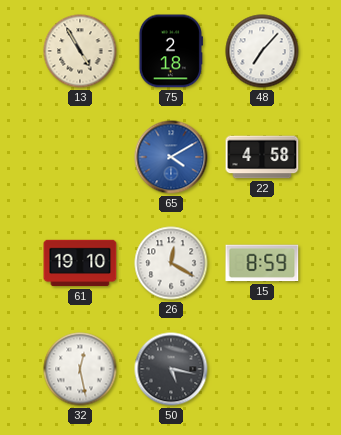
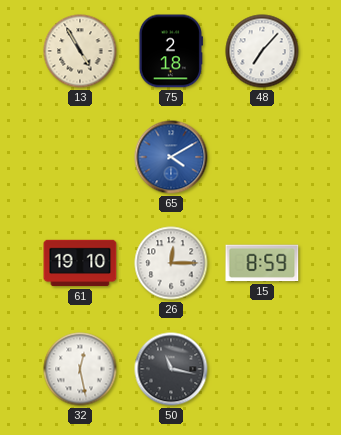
22: 4:58 -> none (262, 157)
26: 12:20 -> 12:15 (171, 263)
50: 5:17 -> 11:17 (171, 369)
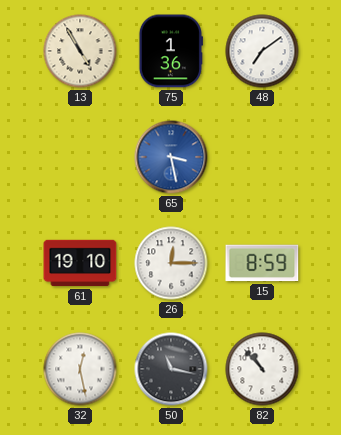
75: 2:18 -> 1:36 (170, 51)
48: 7:07 -> 7:09 (262, 51)
65: 4:10 -> 3:28 (171, 157)
82: none -> 10:53 (262, 369)
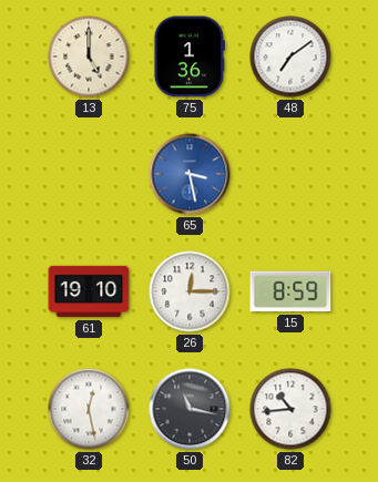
13: 4:55 -> 5:00 (89, 57)
82: 10:53 -> 10:44 (290, 409)
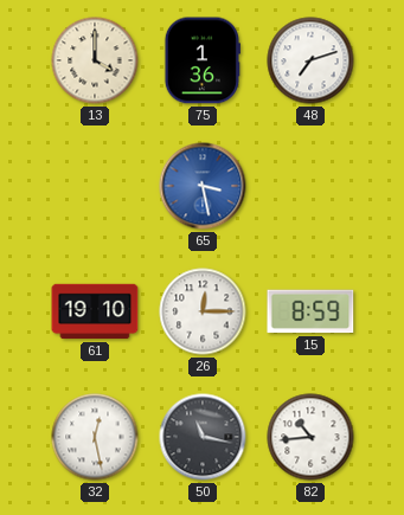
13: 5:00 -> 4:00 (95, 60)
48: 7:09 -> 7:12 (310, 60)
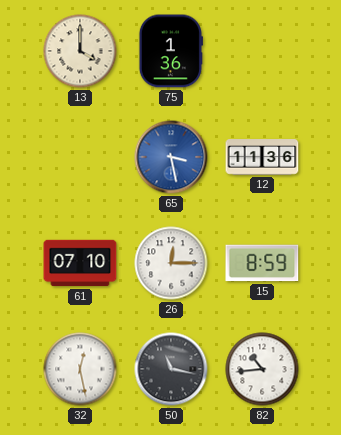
48: 7:12 -> none (310, 60)
12: none -> 11:36 (262, 157)
61: 19:10 -> 07:10 (80, 263)
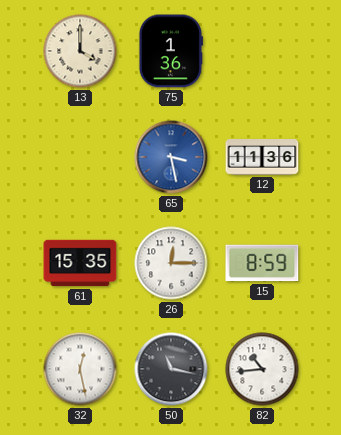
61: 07:10 -> 15:35 (80, 263)
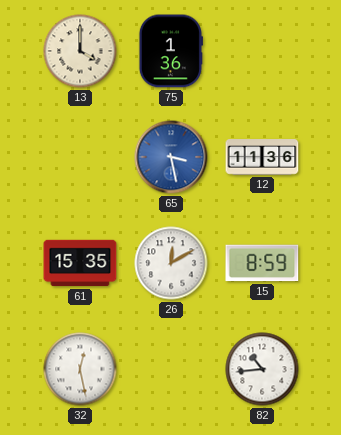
26: 12:15 -> 12:10 (171, 263)
50: 11:17 -> none (171, 369)
